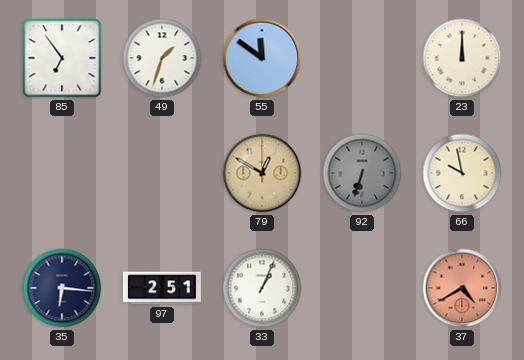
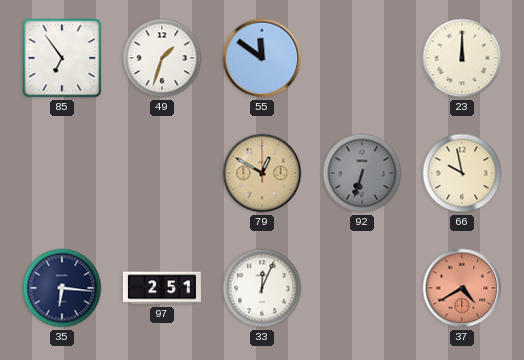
33: 1:04 -> 12:04 (262, 288)
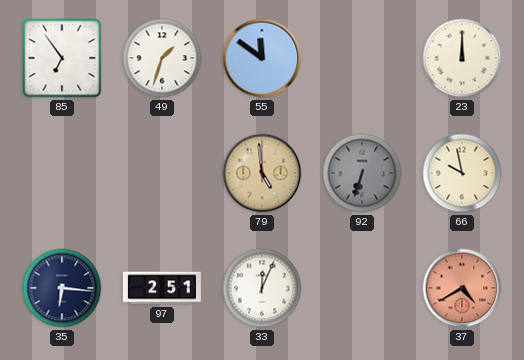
79: 12:50 -> 4:59 (262, 173)
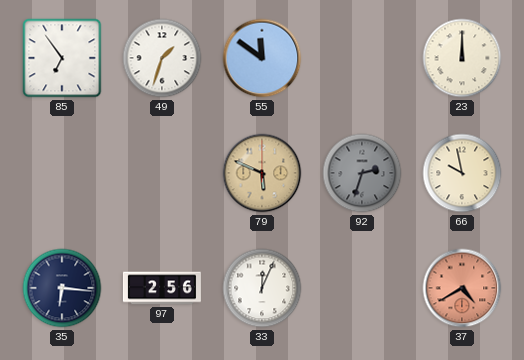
79: 4:59 -> 5:49 (262, 173)
92: 6:33 -> 2:33 (362, 173)
97: 2:51 -> 2:56 (162, 288)
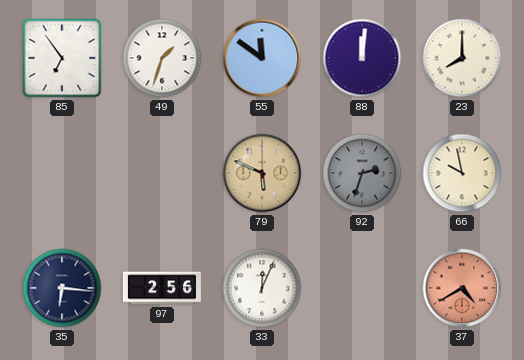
88: none -> 12:01 (362, 58)
23: 12:00 -> 8:00 (462, 58)
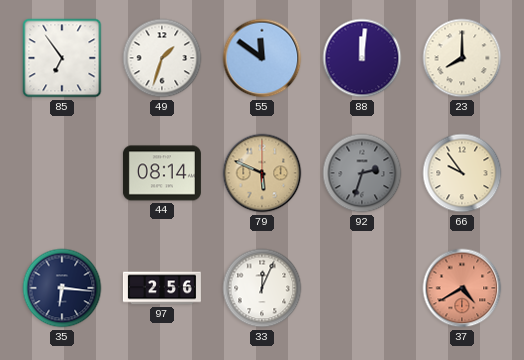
44: none -> 08:14 (162, 173)
66: 9:58 -> 9:54 (462, 173)
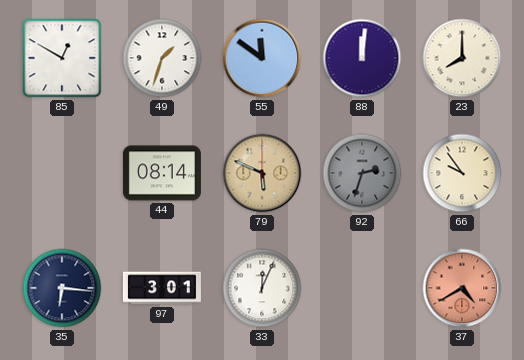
85: 6:54 -> 12:50 (62, 58)
97: 2:56 -> 3:01 (162, 288)
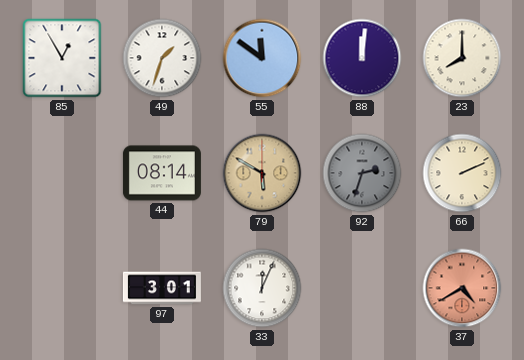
85: 12:50 -> 12:55 (62, 58)
79: 5:49 -> 5:50 (262, 173)
66: 9:54 -> 2:11 (462, 173)
35: 6:16 -> none (62, 288)
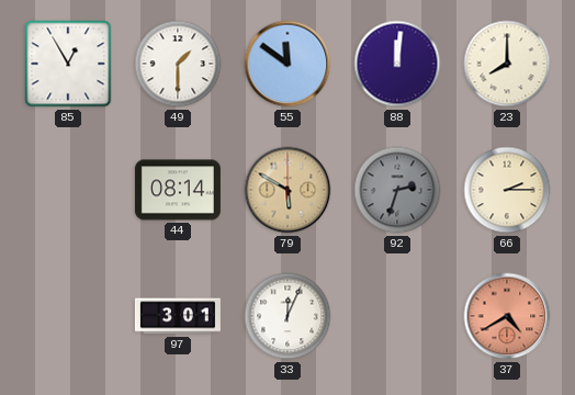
49: 1:33 -> 1:30 (178, 64)
66: 2:11 -> 2:15 (507, 190)
